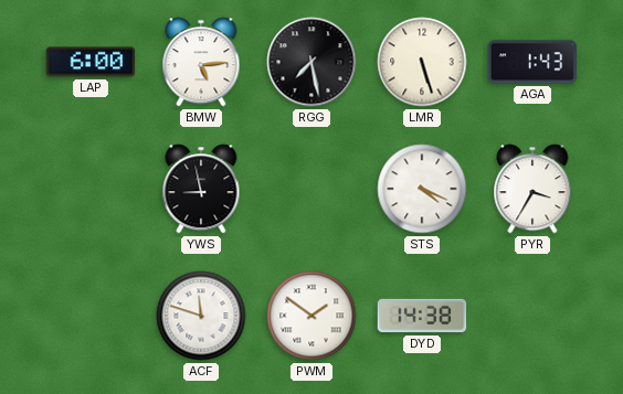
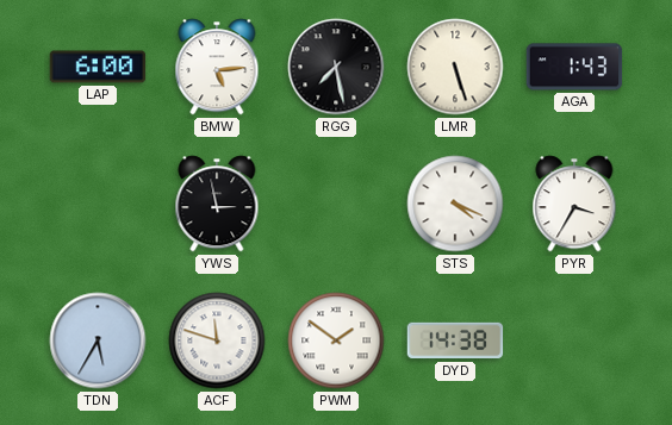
YWS: 8:58 -> 2:58 (217, 204)
TDN: none -> 5:35 (98, 340)
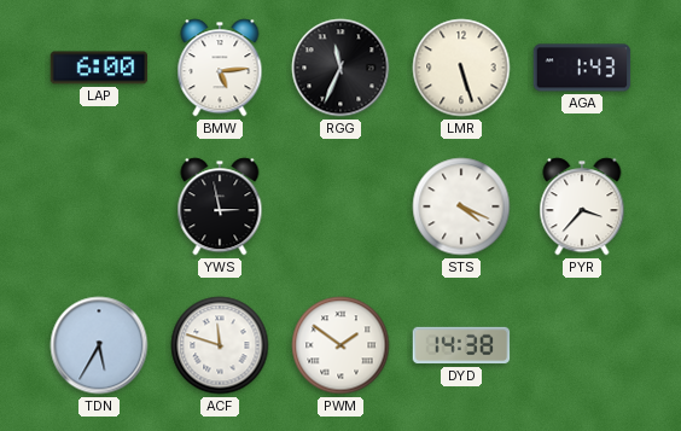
RGG: 7:28 -> 11:34 (340, 68)
PYR: 3:35 -> 3:37 (582, 206)
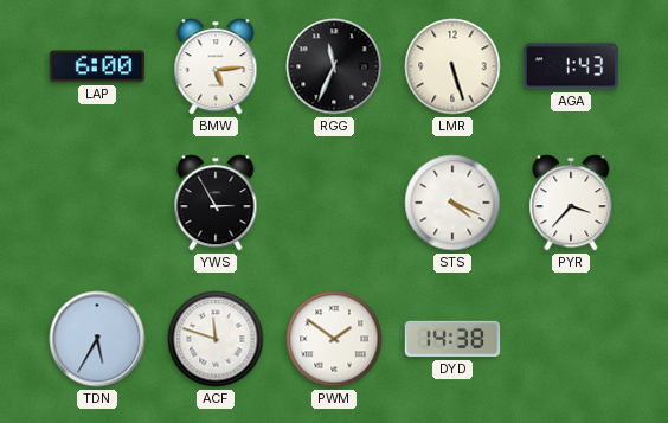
YWS: 2:58 -> 2:55 (216, 203)
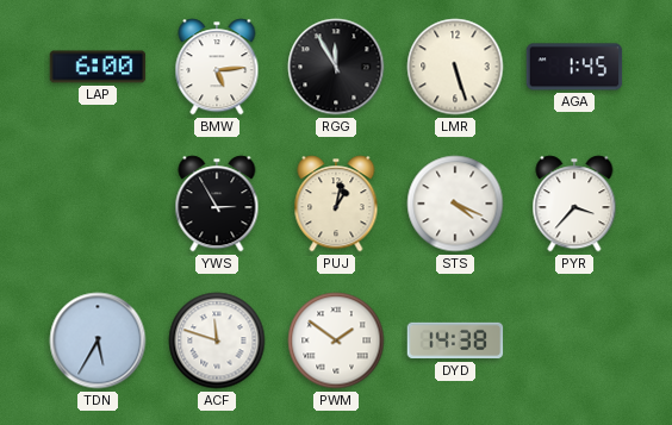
RGG: 11:34 -> 11:55 (336, 67)
AGA: 1:43 -> 1:45 (574, 67)
PUJ: none -> 1:02 (336, 204)
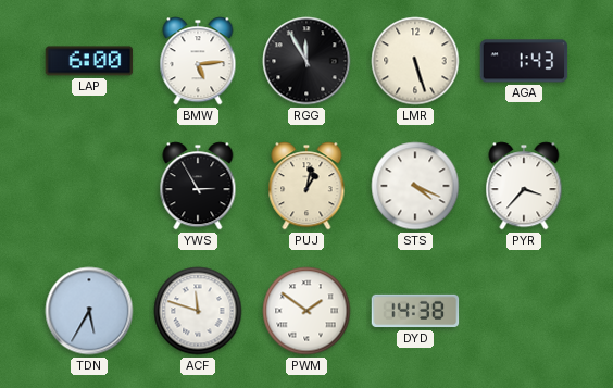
AGA: 1:45 -> 1:43 (524, 61)
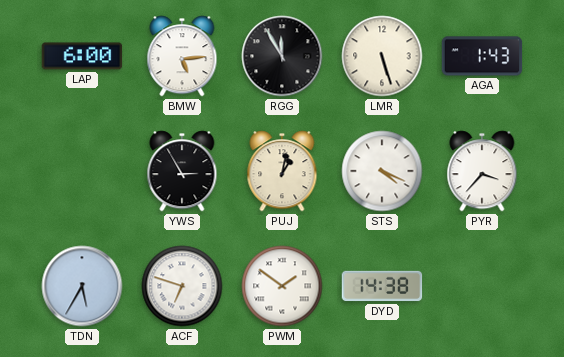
ACF: 11:48 -> 6:48 (182, 286)
